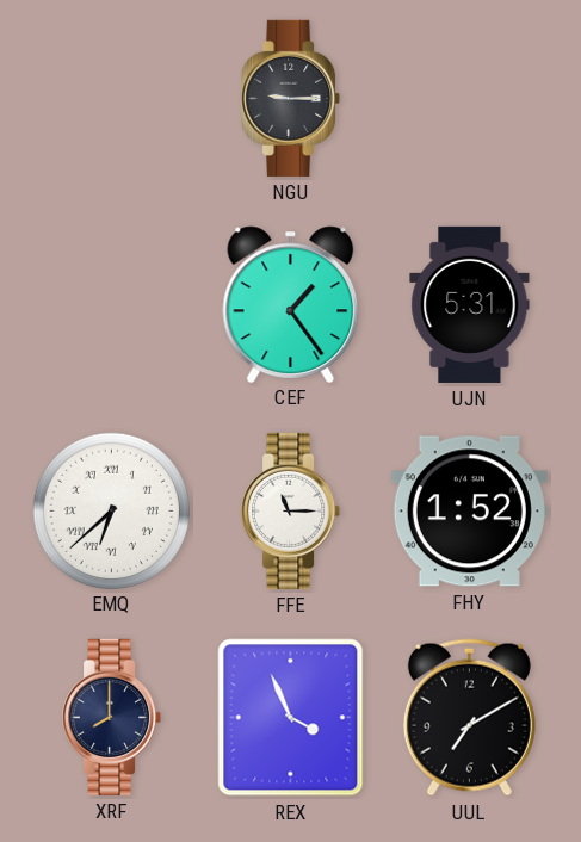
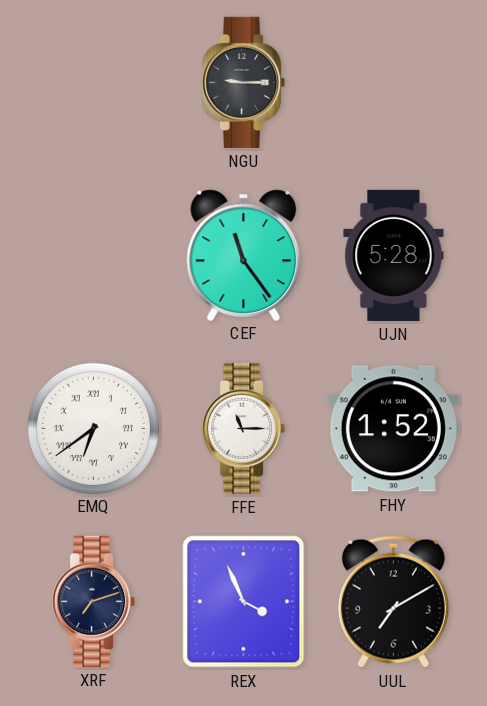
CEF: 1:24 -> 11:24 (244, 255)
UJN: 5:31 -> 5:28 (394, 255)
EMQ: 6:38 -> 6:39 (93, 428)
XRF: 8:00 -> 7:12 (94, 601)
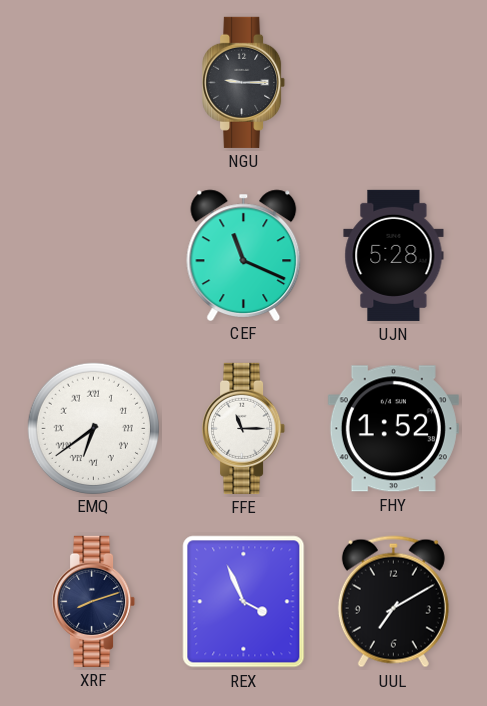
CEF: 11:24 -> 11:19 (244, 255)
XRF: 7:12 -> 8:12 (94, 601)
